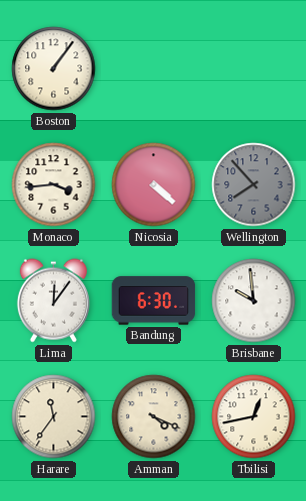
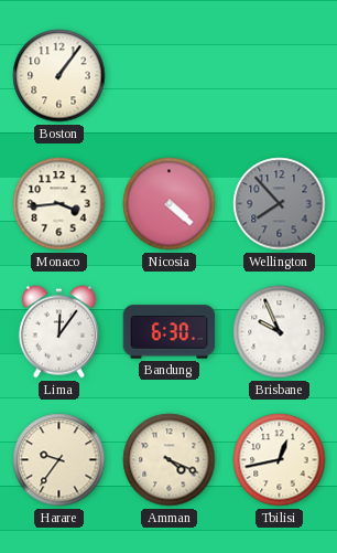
Brisbane: 9:59 -> 9:56 (280, 332)
Harare: 11:36 -> 9:36 (59, 460)
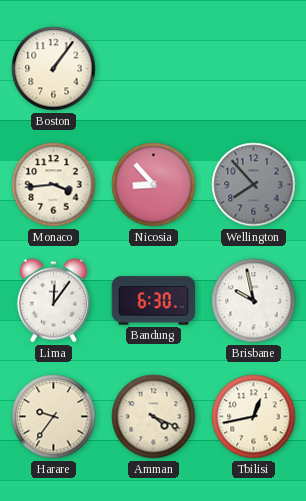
Nicosia: 4:22 -> 8:53 (154, 185)
Brisbane: 9:56 -> 9:58 (254, 301)
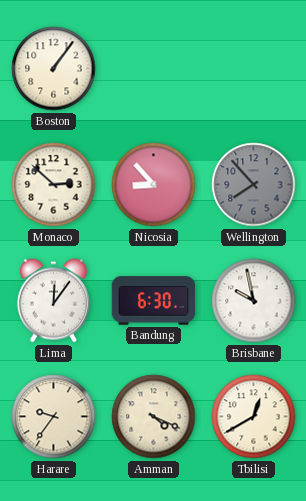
Monaco: 3:44 -> 2:52 (54, 185)
Tbilisi: 12:43 -> 12:40 (254, 417)
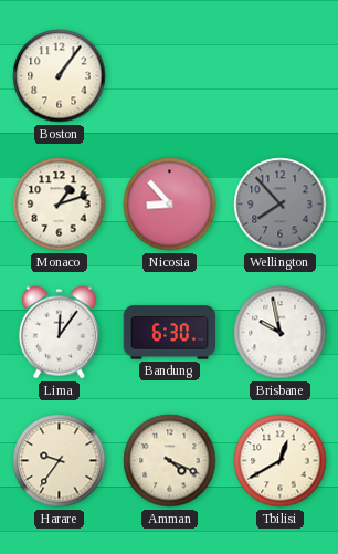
Monaco: 2:52 -> 1:12 (60, 205)
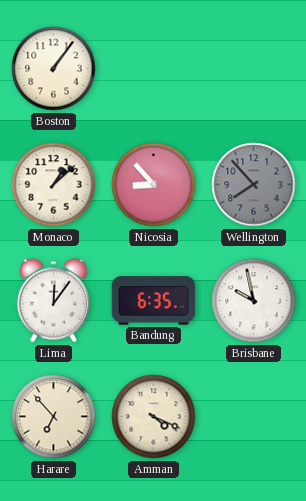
Monaco: 1:12 -> 1:08 (54, 185)
Bandung: 6:30 -> 6:35 (154, 301)
Harare: 9:36 -> 6:53 (54, 417)
Tbilisi: 12:40 -> none (281, 461)
